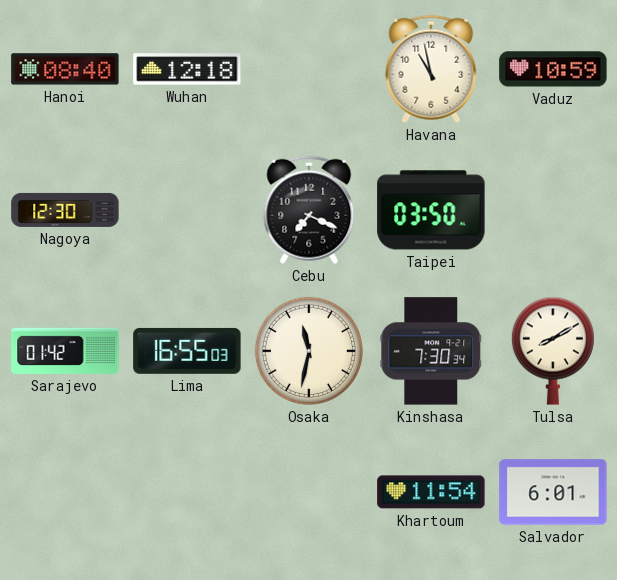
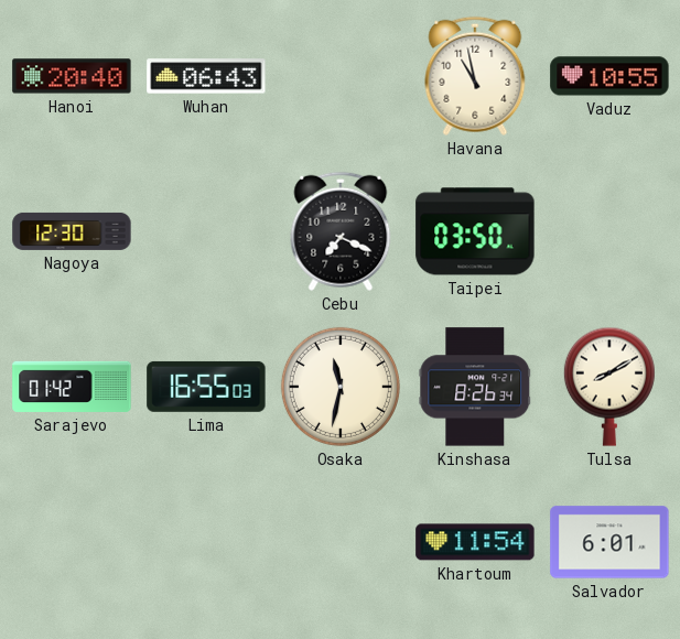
Hanoi: 08:40 -> 20:40 (72, 76)
Wuhan: 12:18 -> 06:43 (206, 76)
Vaduz: 10:59 -> 10:55 (609, 76)
Kinshasa: 7:30 -> 8:26 (475, 387)
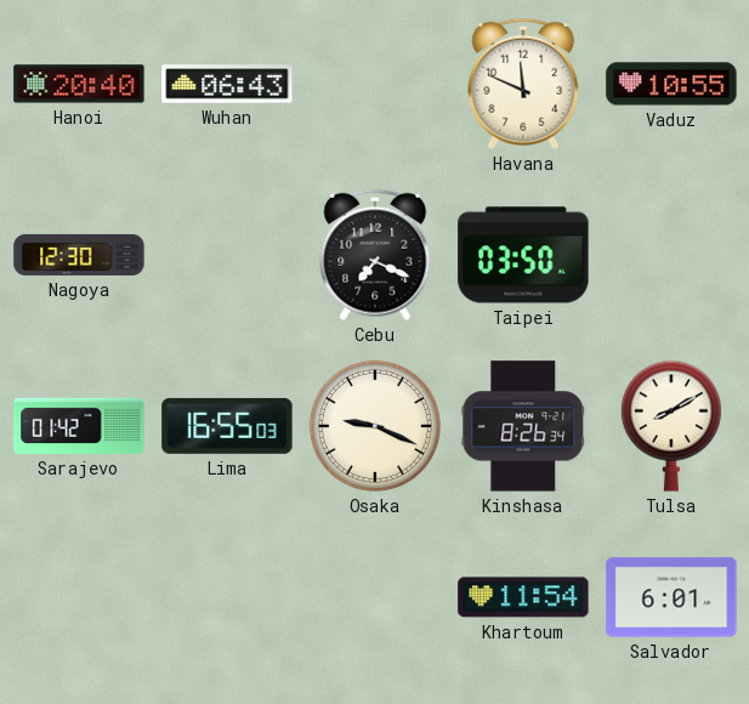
Havana: 10:58 -> 11:49 (523, 84)
Osaka: 11:32 -> 9:19 (375, 426)
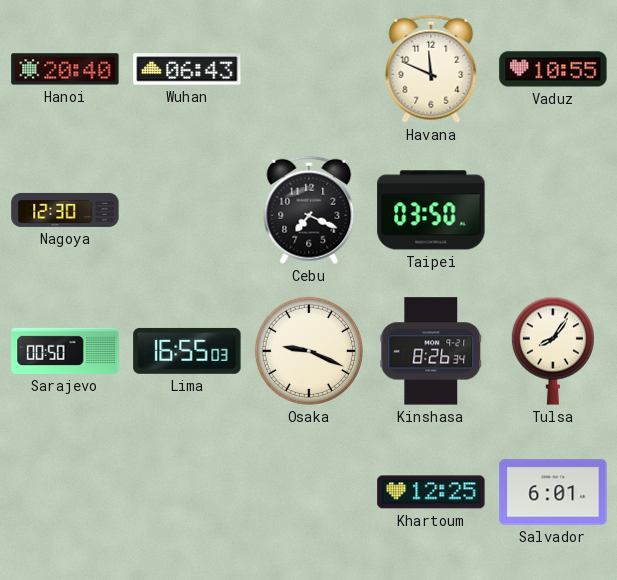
Sarajevo: 01:42 -> 00:50 (65, 351)
Tulsa: 8:10 -> 8:06 (553, 351)
Khartoum: 11:54 -> 12:25 (431, 492)
